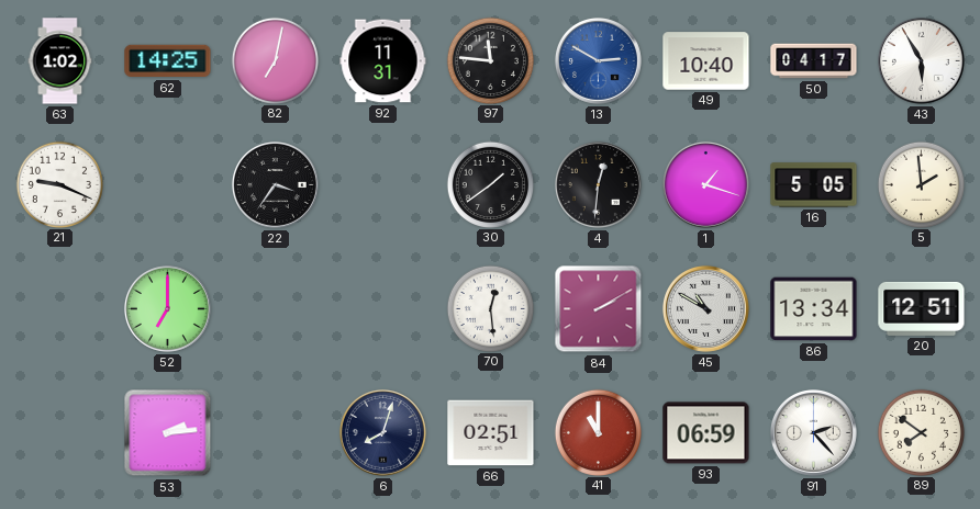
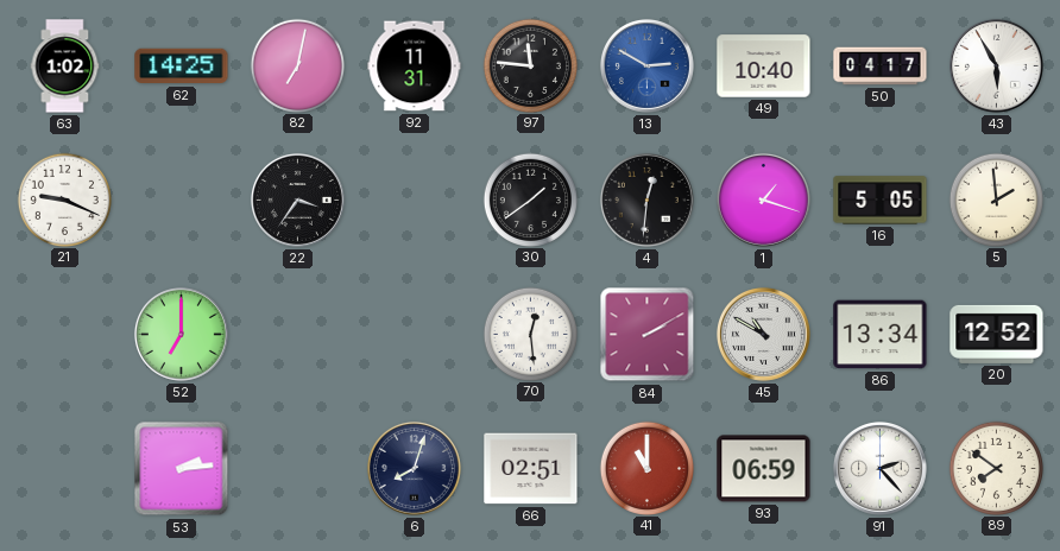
20: 12:51 -> 12:52 (997, 334)
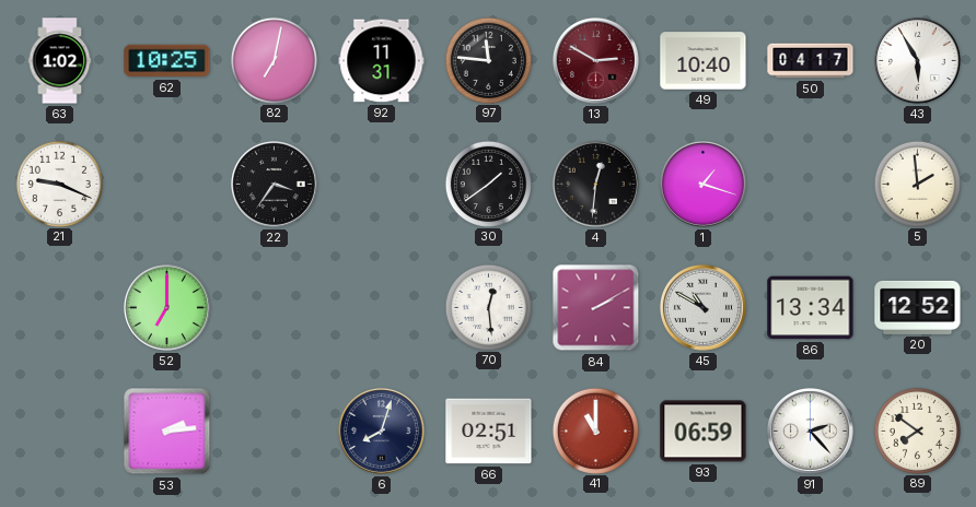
62: 14:25 -> 10:25 (167, 61)
13 dial: blue -> burgundy (595, 60)
16: 5:05 -> none (881, 201)
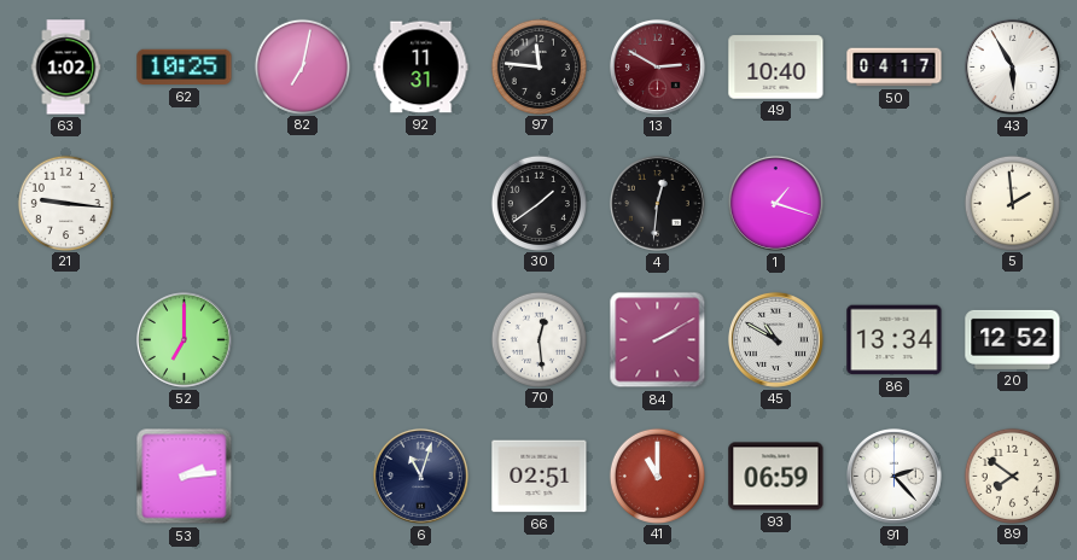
21: 9:19 -> 9:16 (65, 203)
22: 3:36 -> none (274, 184)
6: 8:03 -> 11:03 (420, 476)
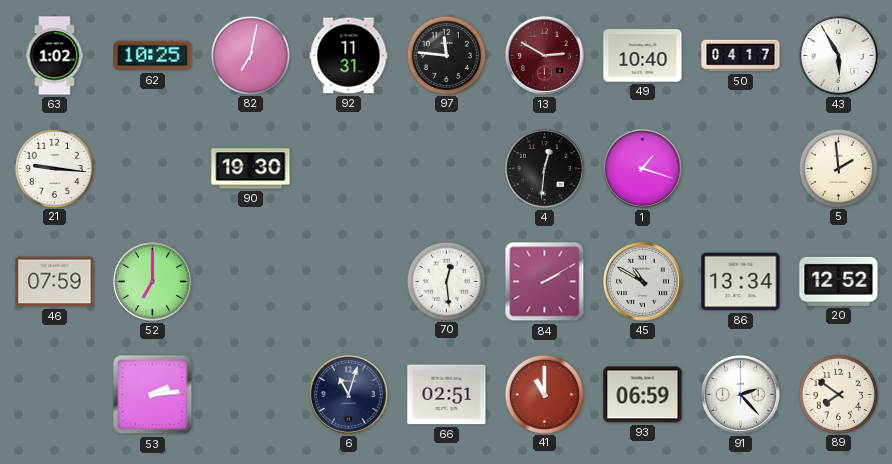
90: none -> 19:30 (251, 169)
30: 1:39 -> none (538, 203)
46: none -> 07:59 (55, 282)
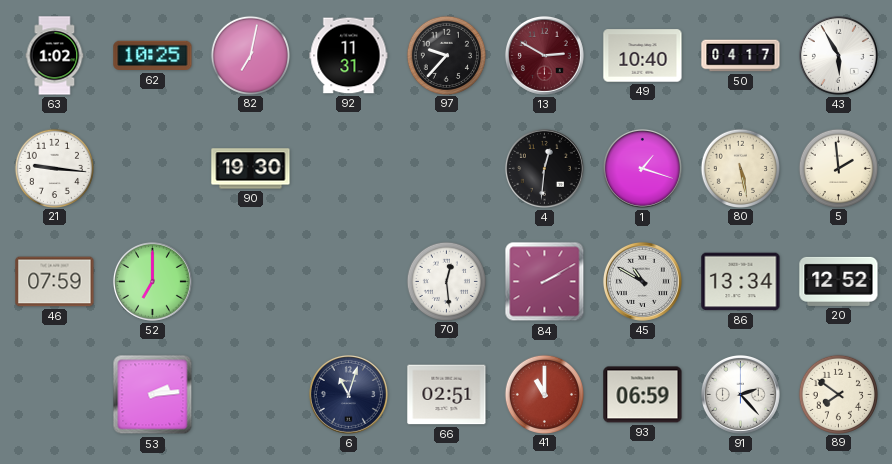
97: 11:46 -> 9:37 (446, 55)
80: none -> 5:28 (740, 168)
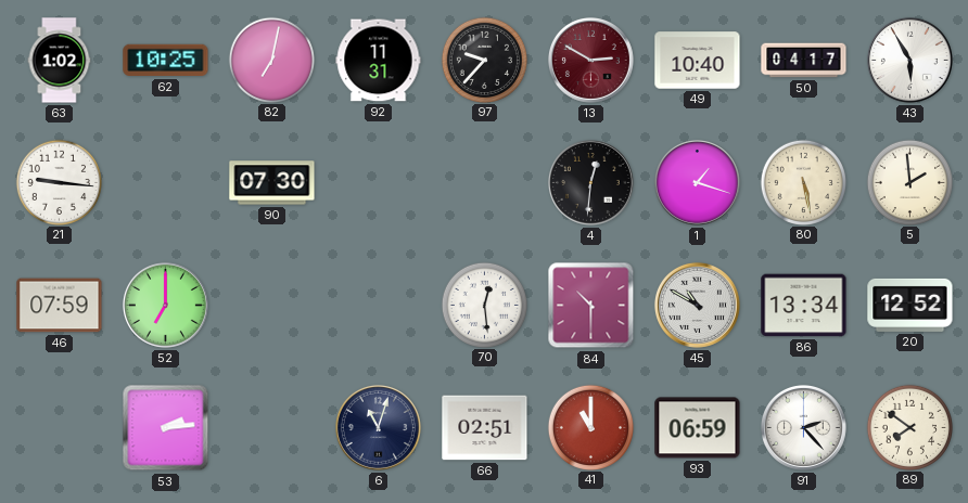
90: 19:30 -> 07:30 (272, 183)
84: 2:10 -> 10:30 (591, 306)
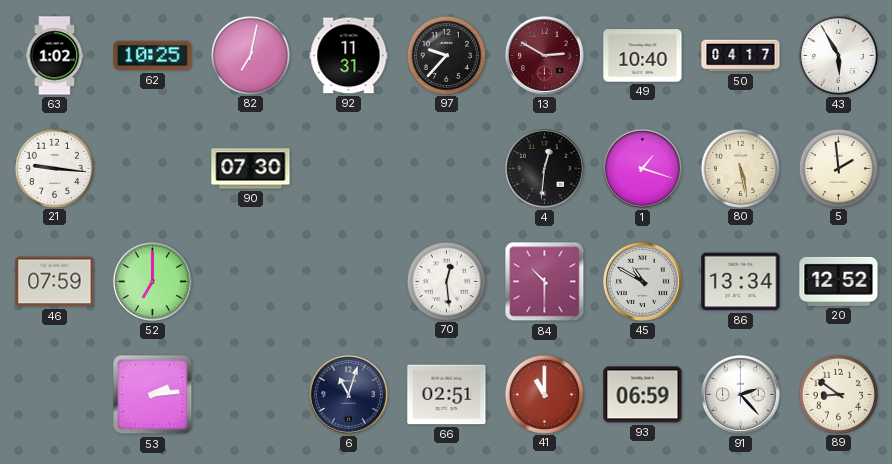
89: 7:51 -> 8:51 (838, 394)
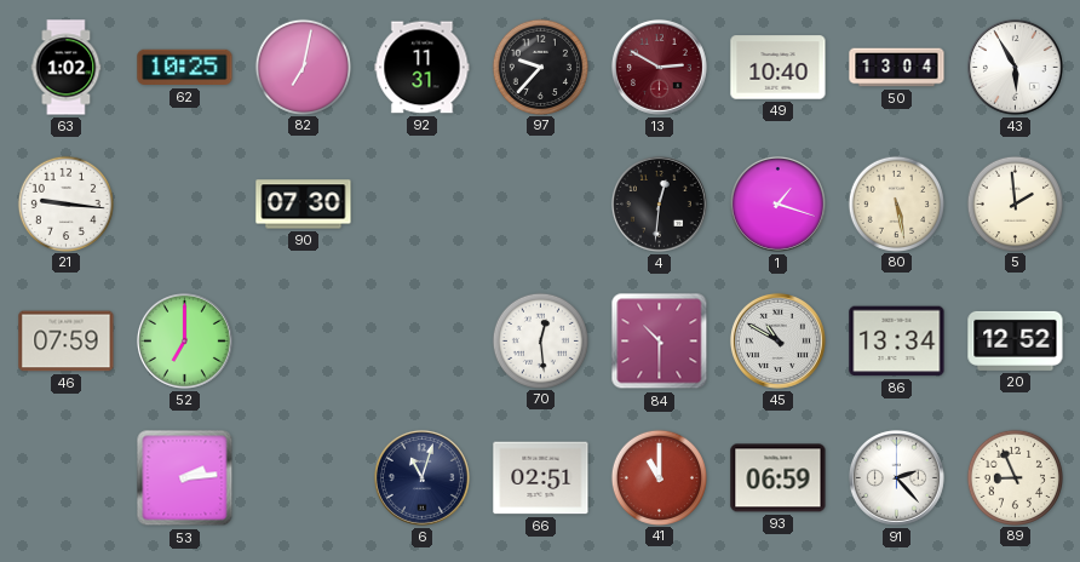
50: 04:17 -> 13:04 (897, 68)
89: 8:51 -> 8:56 (1015, 477)
